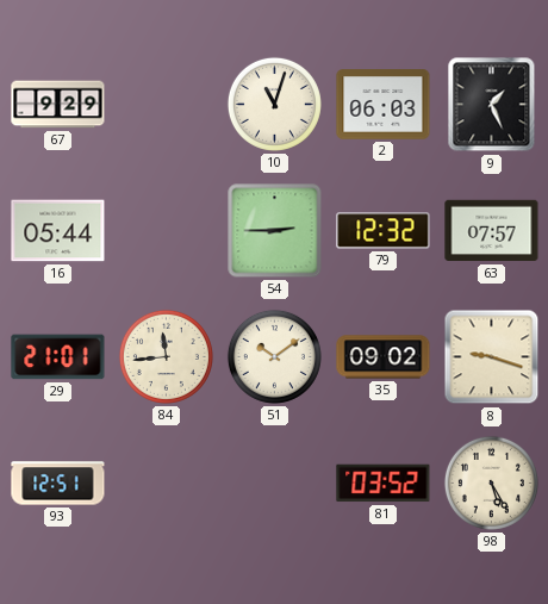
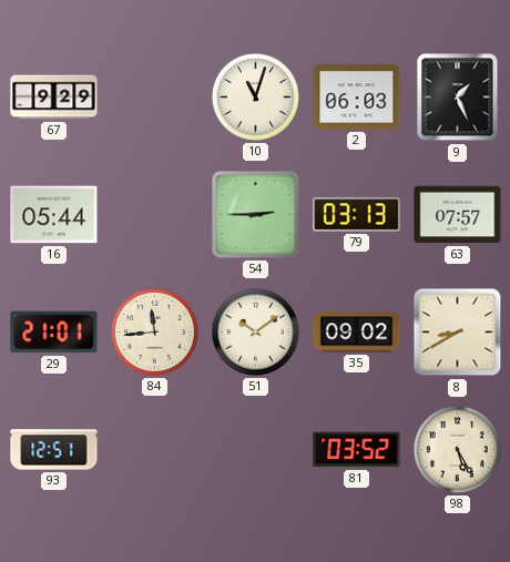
79: 12:32 -> 03:13 (357, 215)
8: 9:18 -> 8:40 (458, 333)
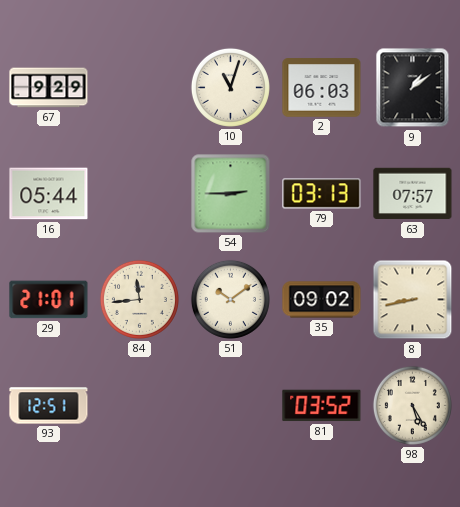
9: 1:26 -> 1:09 (413, 88)
8: 8:40 -> 8:43 (413, 300)
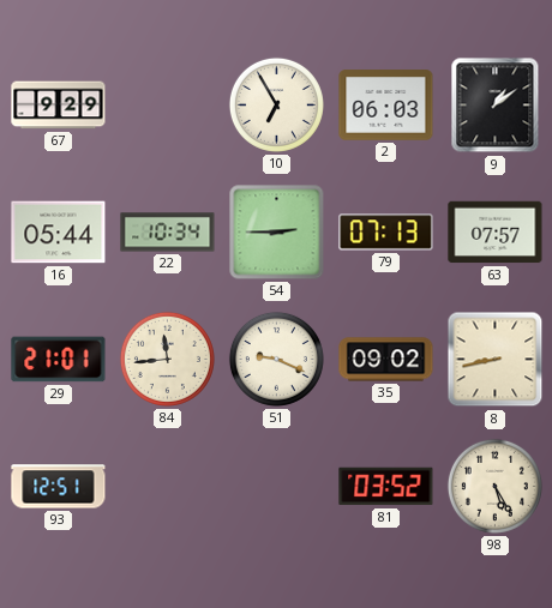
10: 11:03 -> 6:55 (276, 104)
22: none -> 10:34 (168, 233)
79: 03:13 -> 07:13 (386, 233)
51: 10:09 -> 9:19 (276, 359)
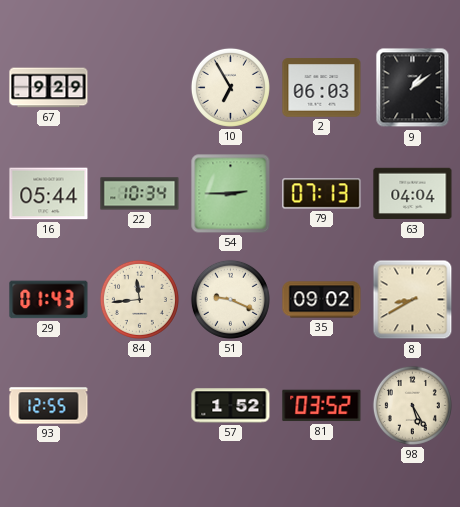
63: 07:57 -> 04:04 (413, 194)
29: 21:01 -> 01:43 (49, 300)
8: 8:43 -> 8:40 (413, 300)
93: 12:51 -> 12:55 (49, 406)
57: none -> 1:52 (231, 406)
